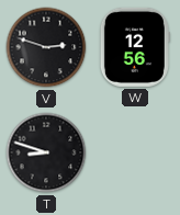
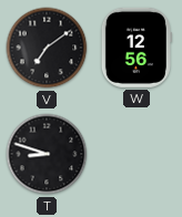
V: 2:48 -> 7:09 (47, 48)
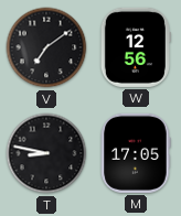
T: 8:48 -> 8:47 (46, 153)
M: none -> 17:05 (136, 153)
